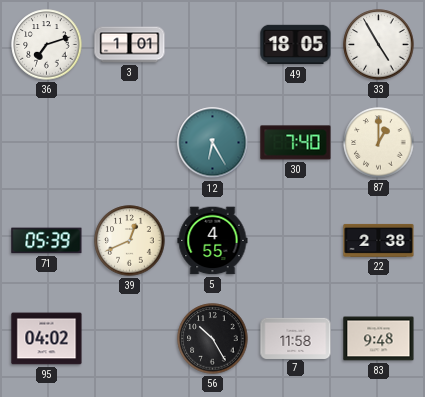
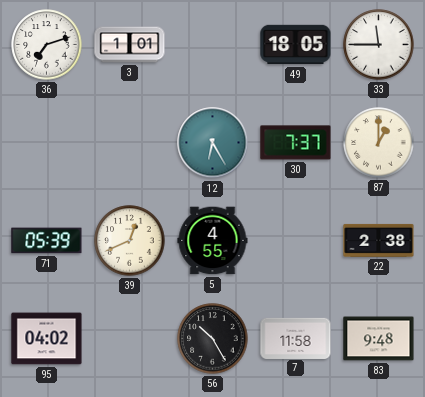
33: 4:55 -> 11:45 (379, 45)
30: 7:40 -> 7:37 (296, 143)
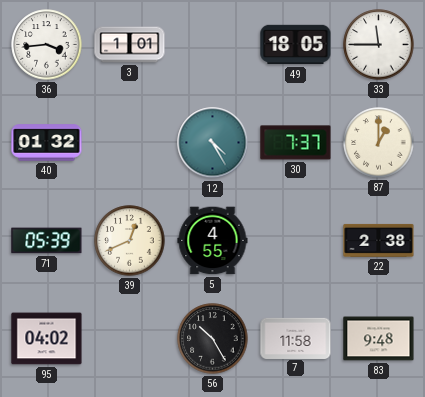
36: 7:12 -> 3:44 (47, 45)
40: none -> 01:32 (47, 143)
12: 6:25 -> 4:25 (213, 143)
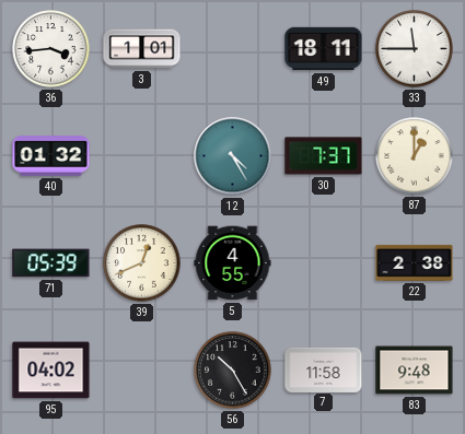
49: 18:05 -> 18:11 (324, 49)
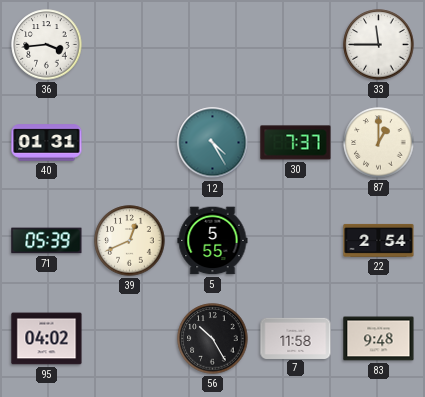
3: 1:01 -> none (142, 49)
49: 18:11 -> none (324, 49)
40: 01:32 -> 01:31 (47, 143)
5: 4:55 -> 5:55 (213, 241)
22: 2:38 -> 2:54 (379, 240)
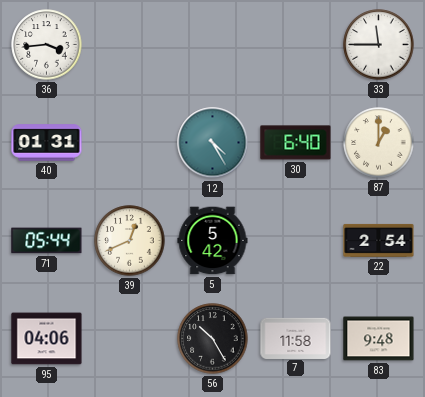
30: 7:37 -> 6:40 (296, 143)
71: 05:39 -> 05:44 (47, 241)
5: 5:55 -> 5:42 (213, 241)
95: 04:02 -> 04:06 (47, 339)
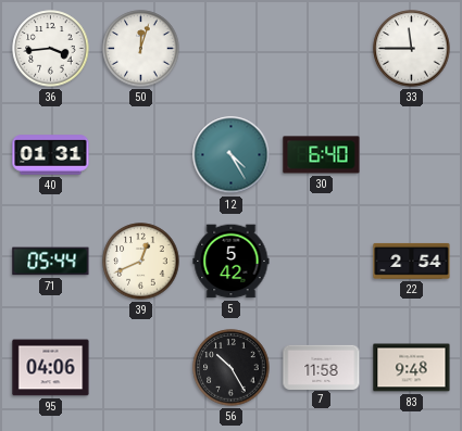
50: none -> 12:03 (141, 49)
87: 1:00 -> none (379, 143)
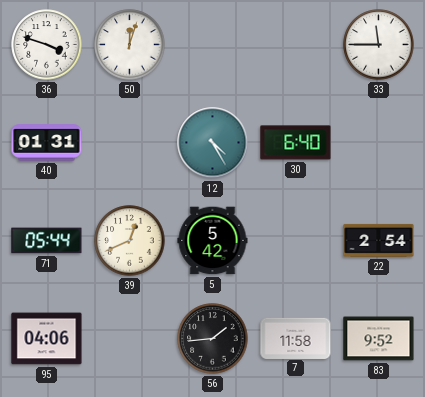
36: 3:44 -> 3:48 (47, 45)
56: 10:25 -> 1:44 (213, 339)
83: 9:48 -> 9:52 (379, 339)
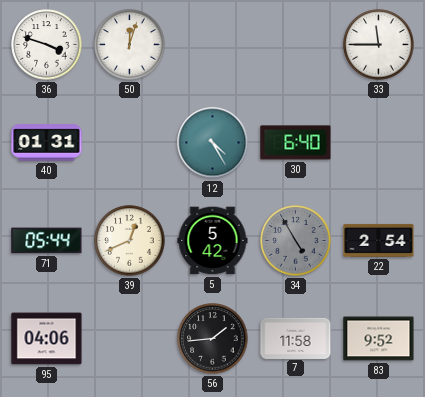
34: none -> 4:55 (296, 241)
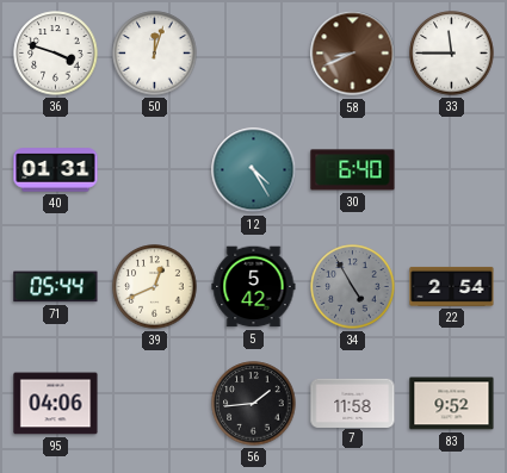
58: none -> 8:41 (353, 54)
